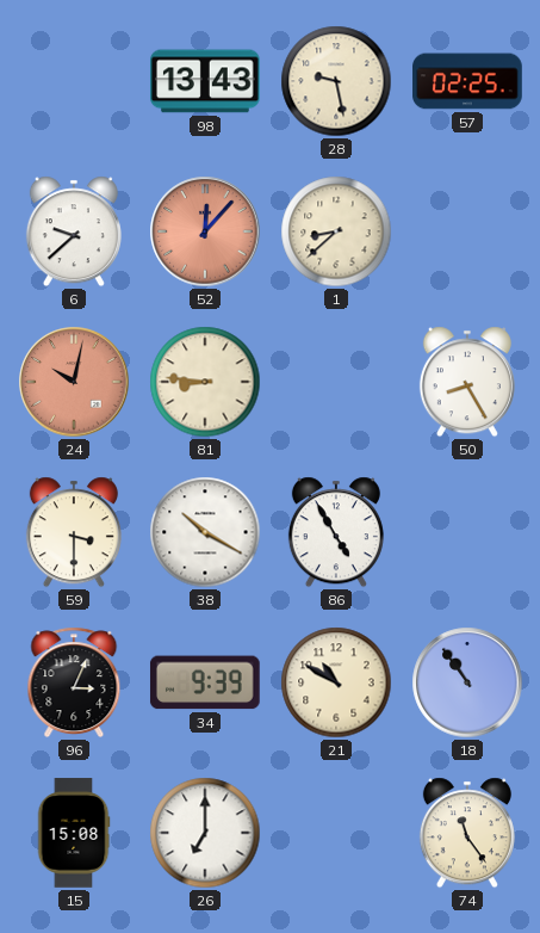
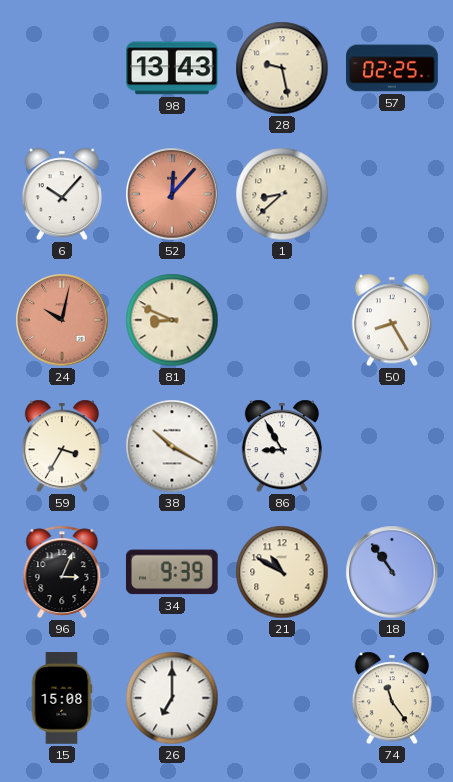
6: 9:38 -> 10:07 (62, 194)
81: 8:46 -> 8:49 (172, 320)
59: 3:30 -> 3:35 (62, 446)
86: 4:55 -> 8:55 (282, 446)
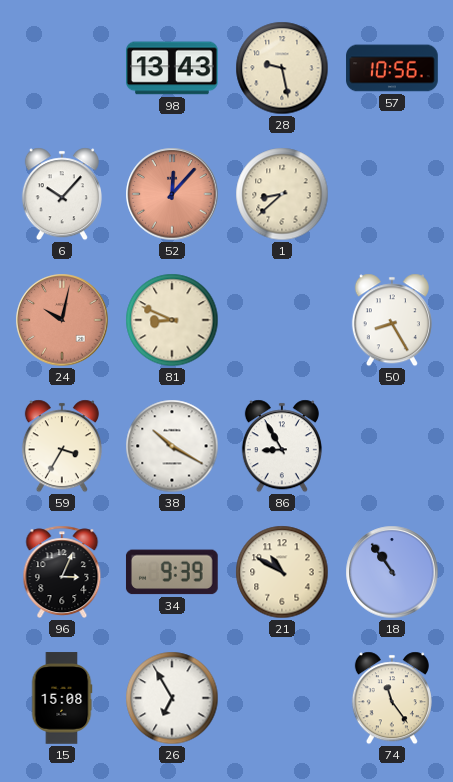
57: 02:25 -> 10:56 (392, 68)
26: 7:00 -> 6:55 (172, 698)
